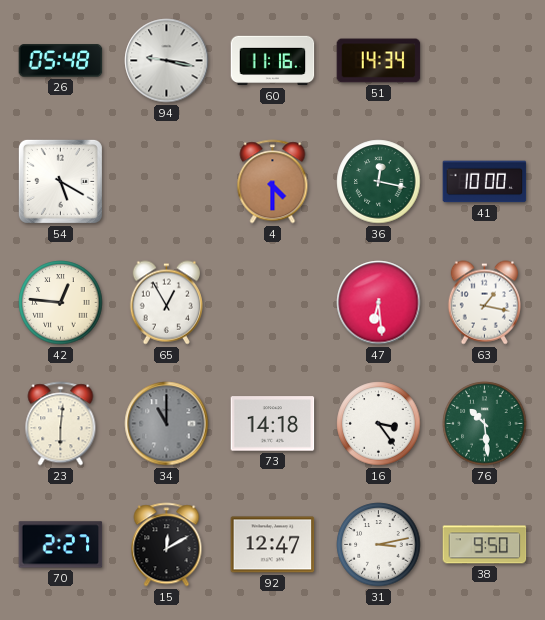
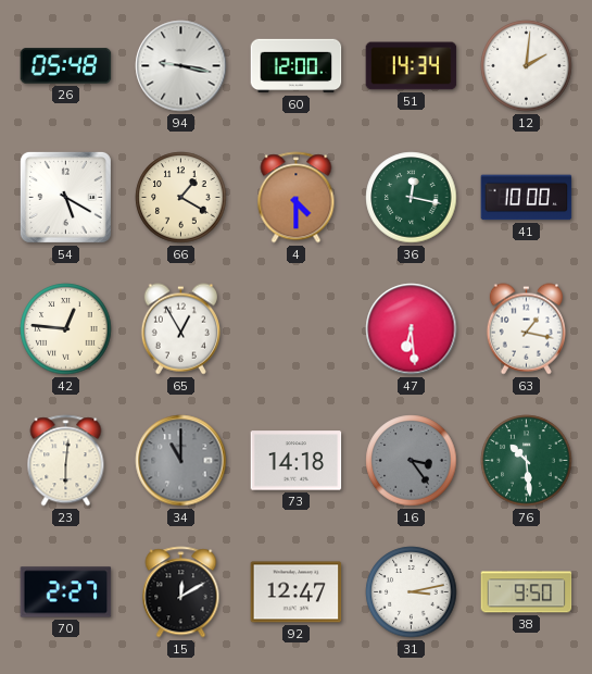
60: 11:16 -> 12:00 (297, 66)
12: none -> 2:01 (527, 66)
66: none -> 1:20 (181, 198)
16 dial: white -> grey (412, 461)
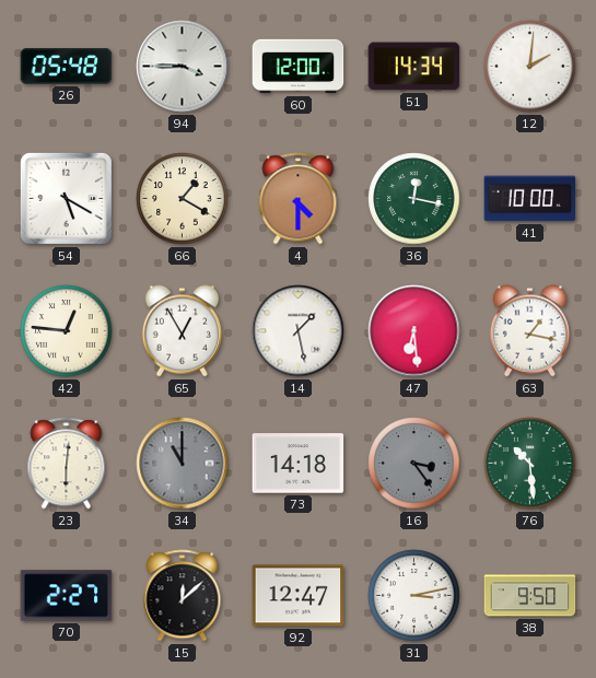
94: 9:17 -> 3:45 (183, 67)
14: none -> 1:28 (299, 331)
15: 12:10 -> 12:08 (183, 596)
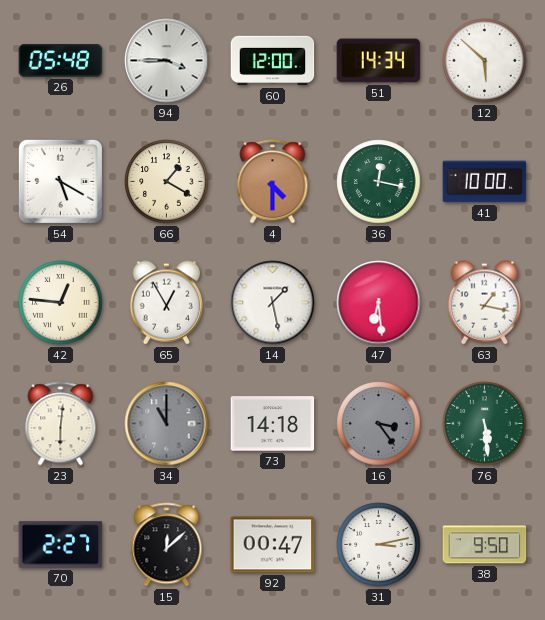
12: 2:01 -> 5:52 (485, 61)
76: 10:29 -> 5:29 (485, 424)
92: 12:47 -> 00:47 (273, 545)
